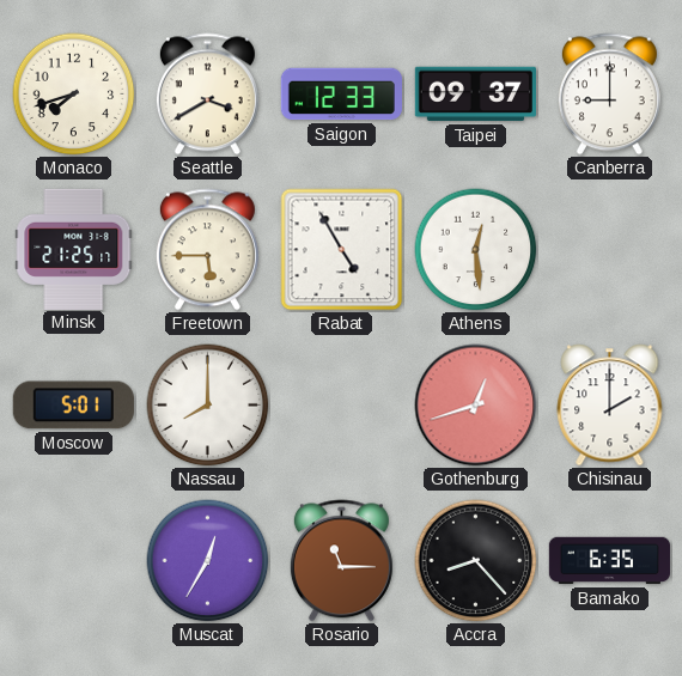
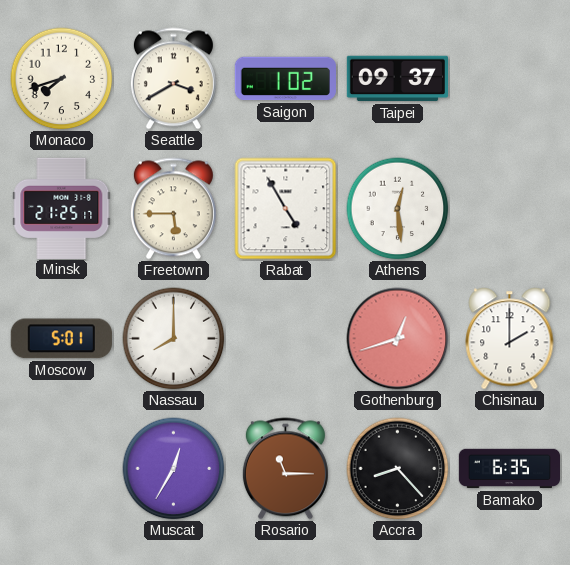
Saigon: 12:33 -> 1:02 (285, 79)
Canberra: 9:00 -> none (609, 95)
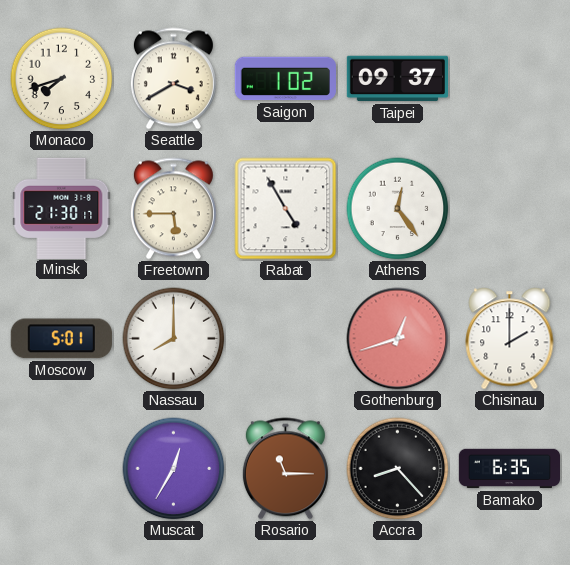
Minsk: 21:25 -> 21:30 (62, 208)
Athens: 12:29 -> 12:24 (398, 209)
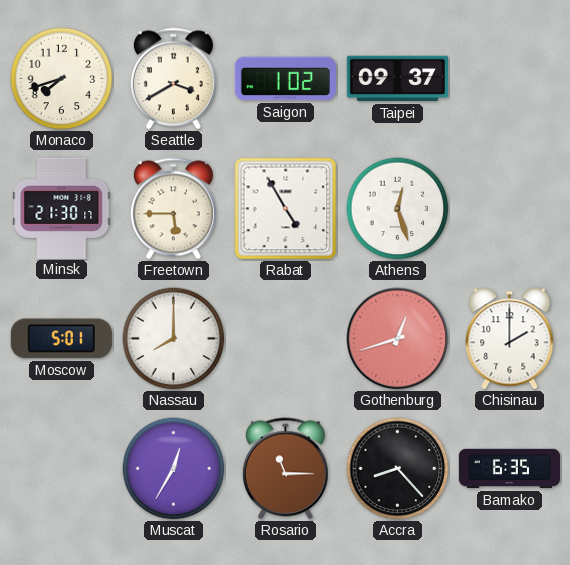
Athens: 12:24 -> 12:27 (398, 209)
